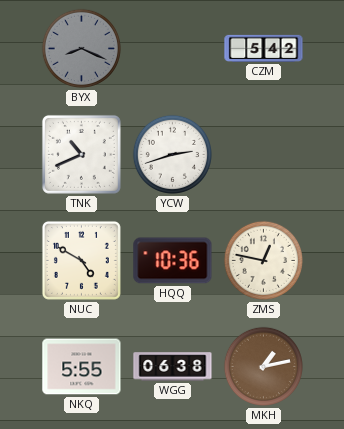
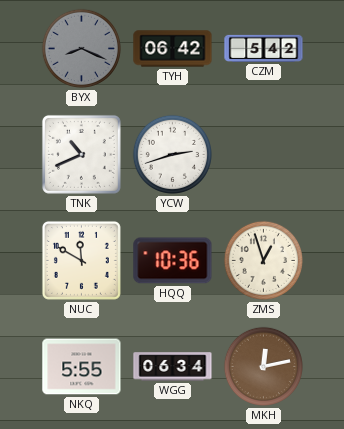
TYH: none -> 06:42 (173, 49)
NUC: 4:50 -> 11:50 (81, 260)
ZMS: 12:47 -> 12:57 (263, 260)
WGG: 06:38 -> 06:34 (173, 367)
MKH: 1:13 -> 12:13 (263, 366)
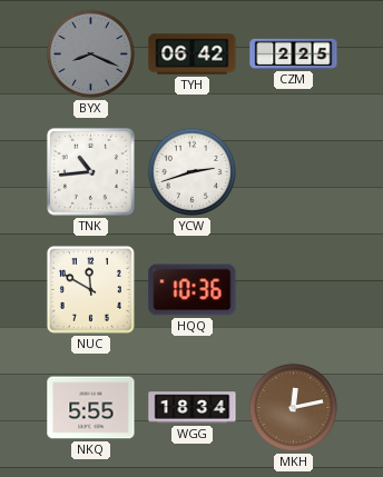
CZM: 5:42 -> 2:25 (294, 53)
TNK: 10:41 -> 10:44 (90, 171)
ZMS: 12:57 -> none (263, 260)
WGG: 06:34 -> 18:34 (193, 408)
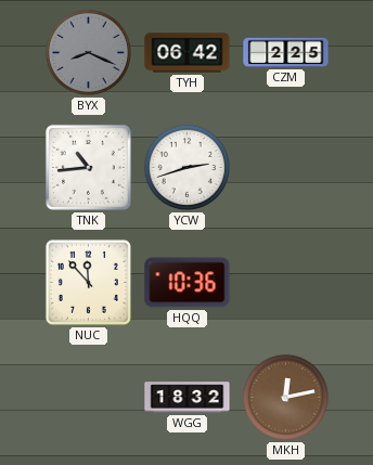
NUC: 11:50 -> 11:53 (88, 282)
NKQ: 5:55 -> none (91, 408)
WGG: 18:34 -> 18:32 (188, 398)
